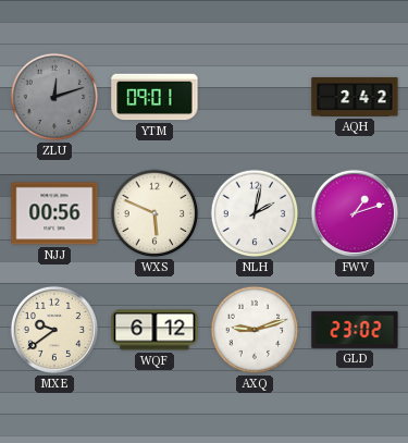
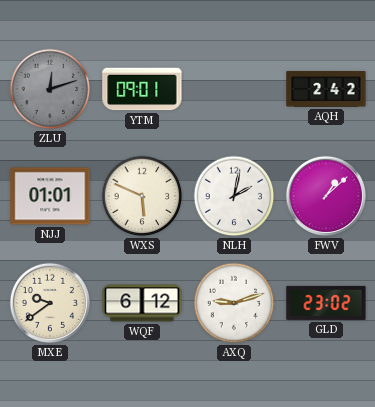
NJJ: 00:56 -> 01:01 (50, 196)
FWV: 1:12 -> 1:08 (326, 196)
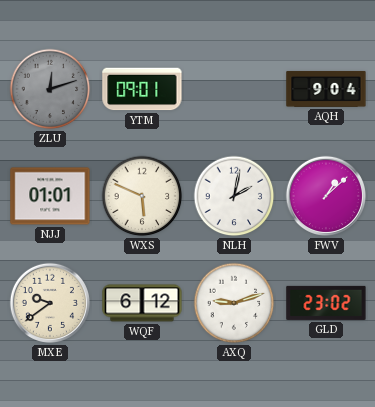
AQH: 2:42 -> 9:04 (326, 89)
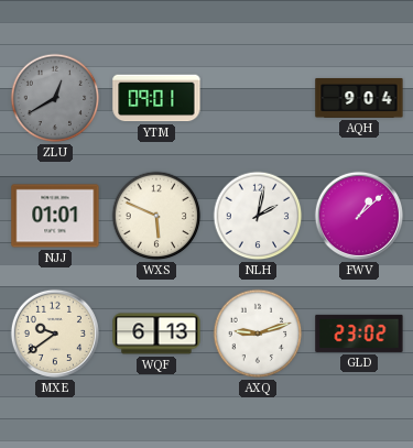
ZLU: 12:12 -> 12:40 (55, 98)
WQF: 6:12 -> 6:13 (156, 334)
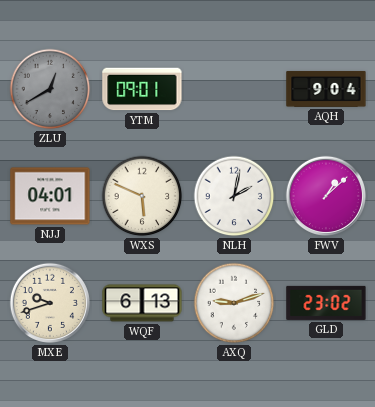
NJJ: 01:01 -> 04:01 (50, 196)
MXE: 9:39 -> 9:42 (50, 303)
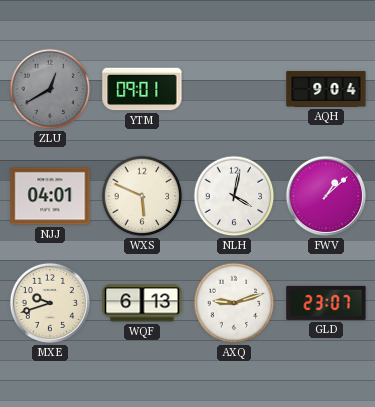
NLH: 2:02 -> 4:02 (234, 196)
GLD: 23:02 -> 23:07 (326, 303)
